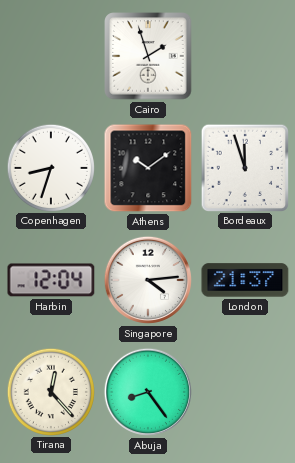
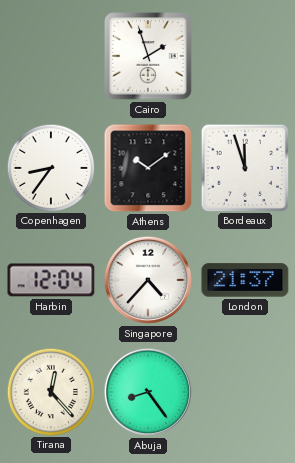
Copenhagen: 8:33 -> 8:36 (50, 167)
Singapore: 4:14 -> 4:37 (148, 280)
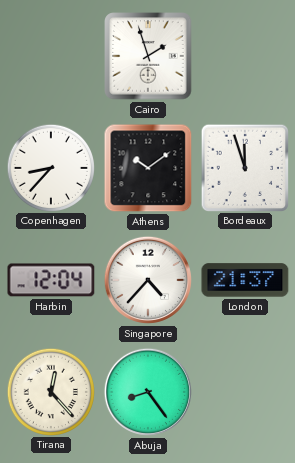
Copenhagen: 8:36 -> 8:37 (50, 167)
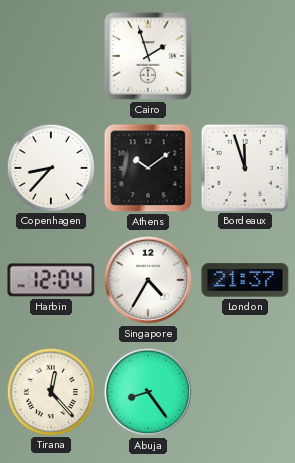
Singapore: 4:37 -> 4:35 (148, 280)
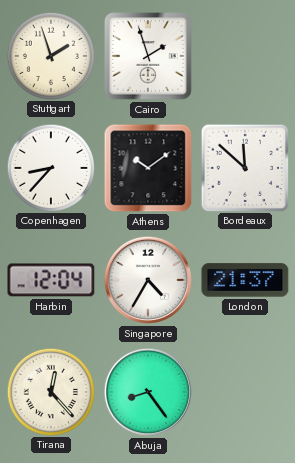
Stuttgart: none -> 1:57 (50, 55)
Bordeaux: 11:57 -> 11:52 (244, 167)
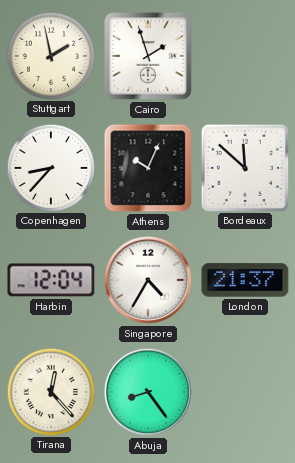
Stuttgart: 1:57 -> 1:58 (50, 55)
Athens: 10:09 -> 10:04 (148, 168)
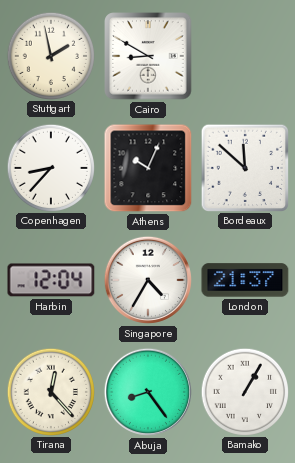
Cairo: 1:57 -> 8:50 (148, 56)
Bamako: none -> 1:05 (244, 391)
